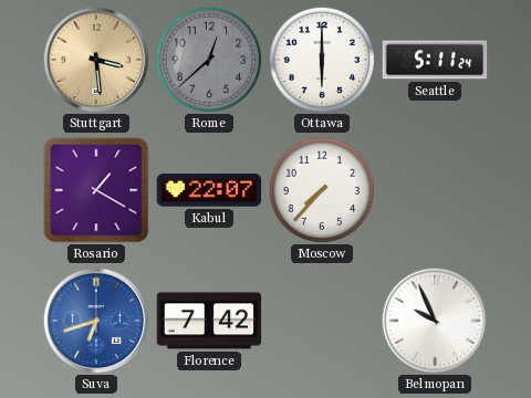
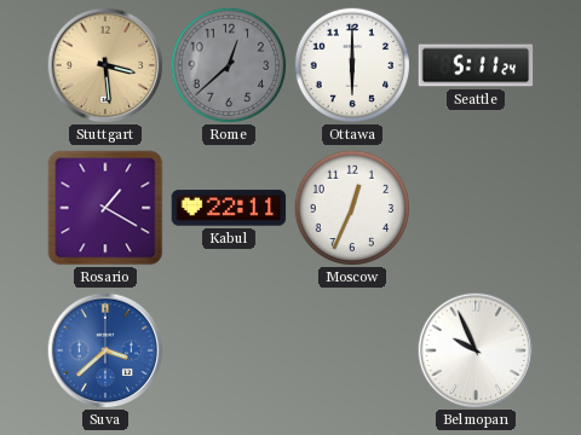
Kabul: 22:07 -> 22:11 (229, 208)
Moscow: 7:37 -> 12:34 (351, 207)
Suva: 6:42 -> 3:38 (105, 350)
Florence: 7:42 -> none (209, 321)
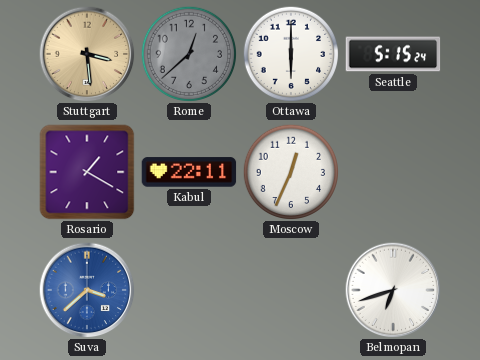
Seattle: 5:11 -> 5:15 (393, 54)
Belmopan: 9:56 -> 6:42 (393, 290)
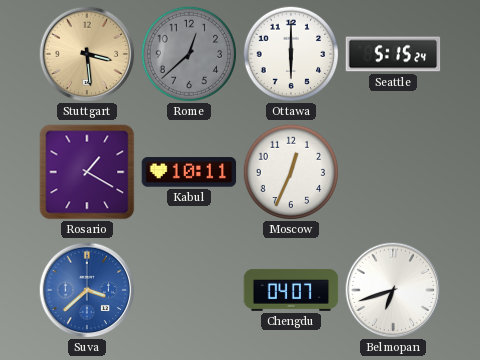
Kabul: 22:11 -> 10:11 (189, 172)
Chengdu: none -> 04:07 (291, 290)
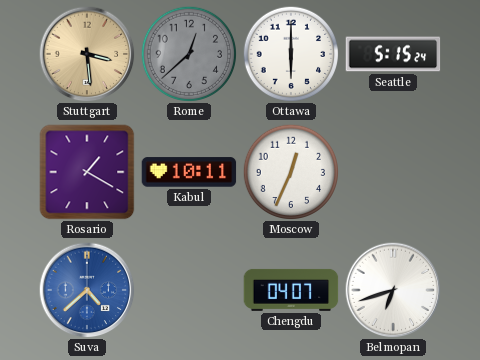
Suva: 3:38 -> 4:38 (87, 290)
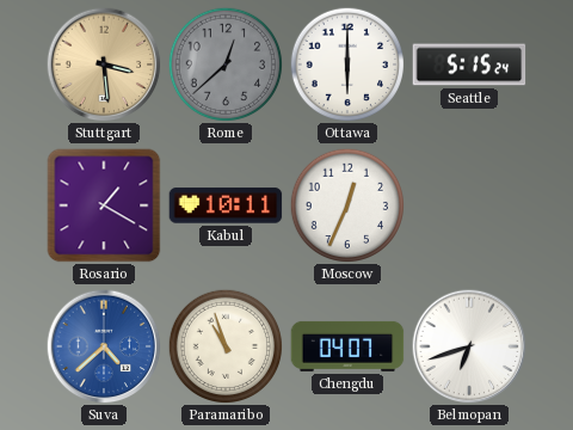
Paramaribo: none -> 10:57 (224, 345)
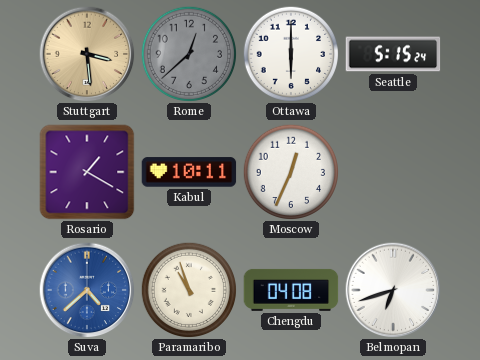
Chengdu: 04:07 -> 04:08 (291, 290)
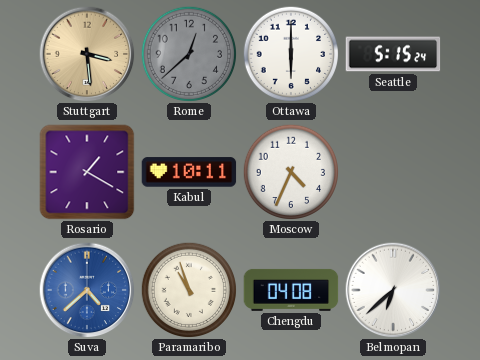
Moscow: 12:34 -> 4:34 (290, 171)
Belmopan: 6:42 -> 6:38 (393, 290)
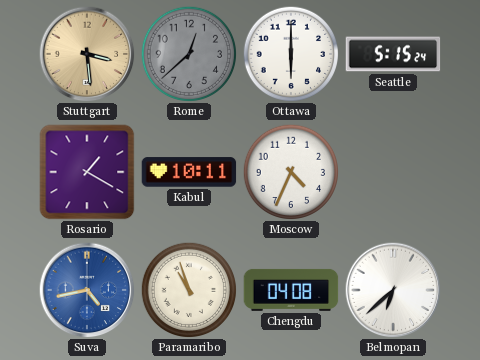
Suva: 4:38 -> 4:43 (87, 290)
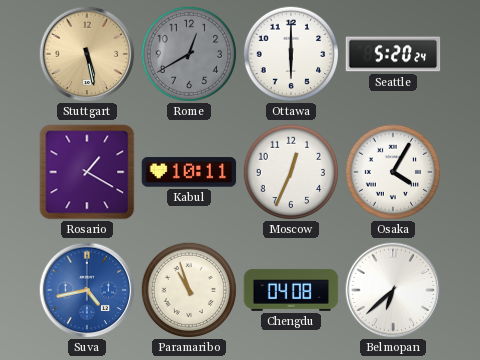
Stuttgart: 3:29 -> 5:28 (87, 54)
Rome: 12:38 -> 12:40 (188, 53)
Seattle: 5:15 -> 5:20 (393, 54)
Moscow: 4:34 -> 12:34 (290, 171)
Osaka: none -> 4:05 (392, 171)
